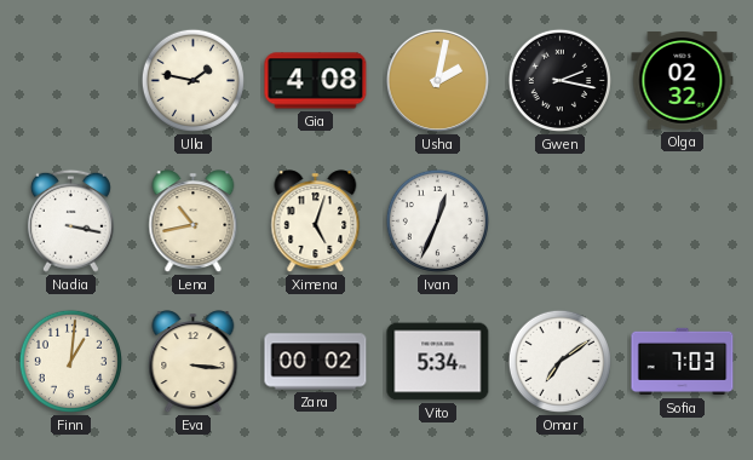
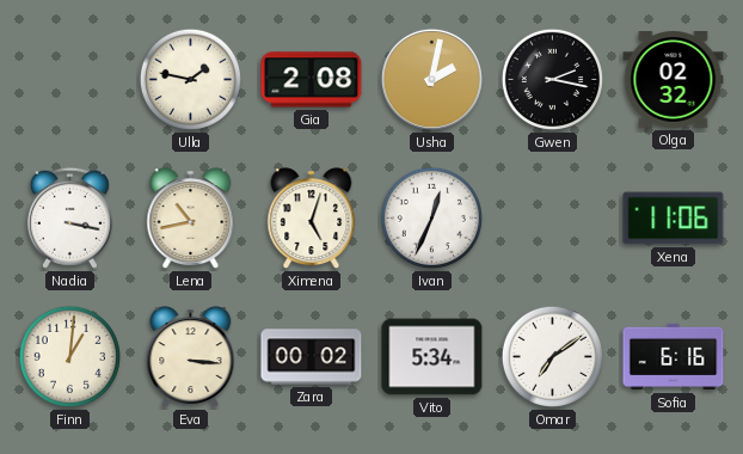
Gia: 4:08 -> 2:08 (312, 80)
Xena: none -> 11:06 (674, 219)
Sofia: 7:03 -> 6:16 (674, 357)
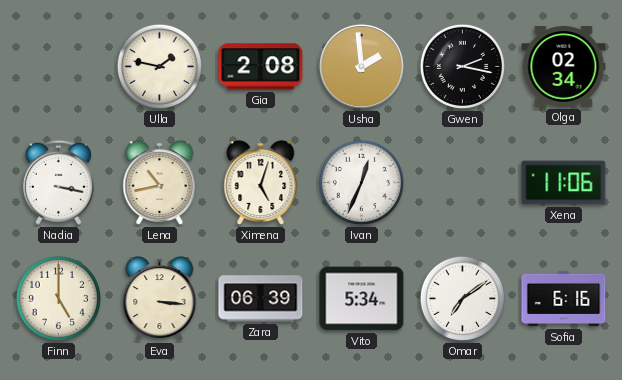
Usha: 2:02 -> 1:59 (361, 66)
Olga: 02:32 -> 02:34 (564, 67)
Finn: 1:01 -> 5:00 (58, 298)
Zara: 00:02 -> 06:39 (261, 299)
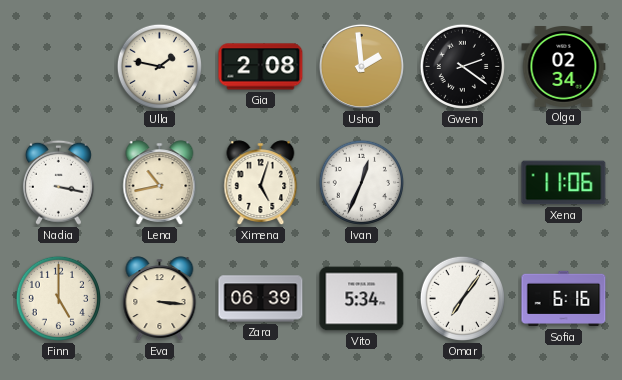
Gwen: 2:17 -> 2:21 (462, 66)
Omar: 7:09 -> 7:06 (462, 298)
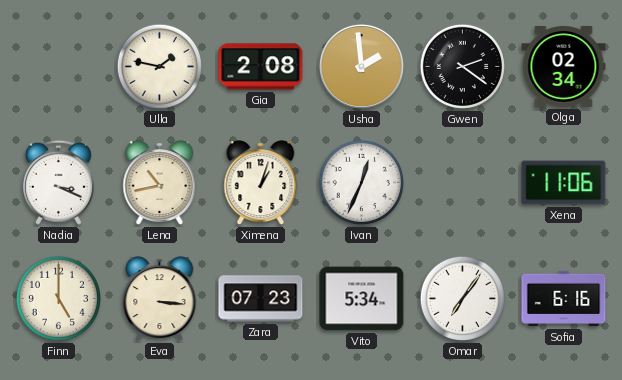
Nadia: 3:17 -> 3:19 (58, 182)
Ximena: 5:03 -> 1:03 (261, 183)
Zara: 06:39 -> 07:23 (261, 299)
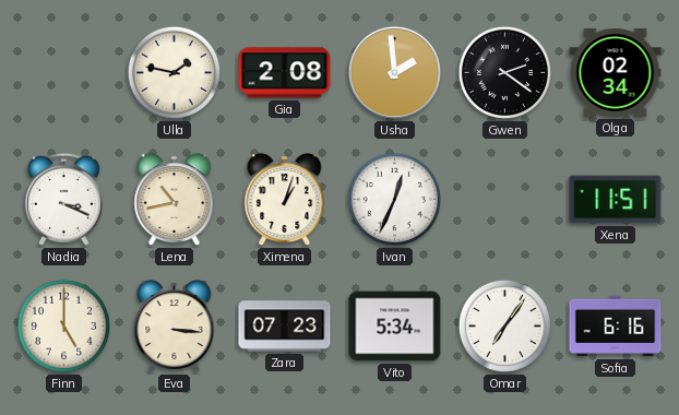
Xena: 11:06 -> 11:51 (616, 200)
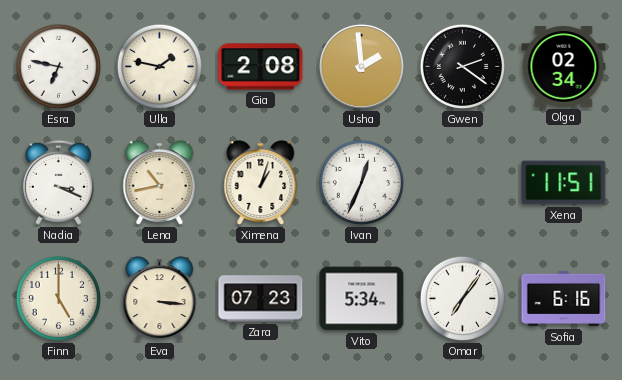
Esra: none -> 6:47 (58, 66)
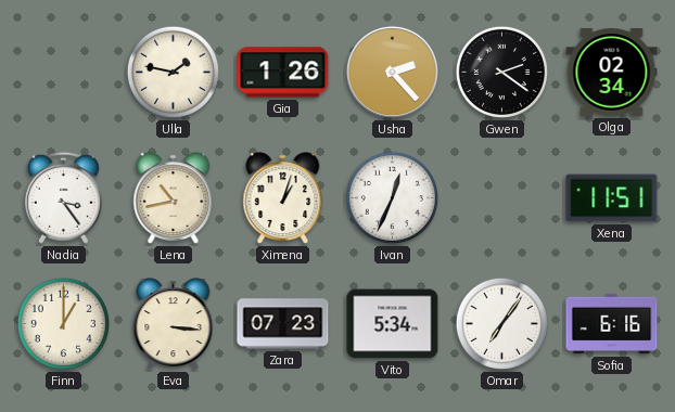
Esra: 6:47 -> none (58, 66)
Gia: 2:08 -> 1:26 (283, 73)
Usha: 1:59 -> 2:23 (392, 72)
Nadia: 3:19 -> 3:24 (63, 197)
Finn: 5:00 -> 1:00 (63, 323)
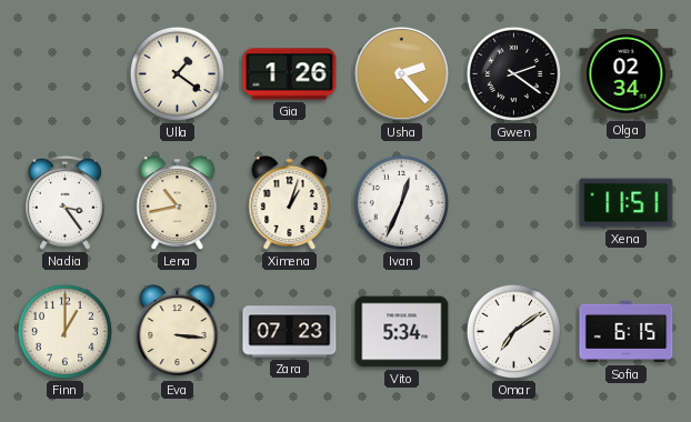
Ulla: 1:47 -> 1:21 (177, 73)
Omar: 7:06 -> 7:09 (513, 331)
Sofia: 6:16 -> 6:15 (627, 332)
